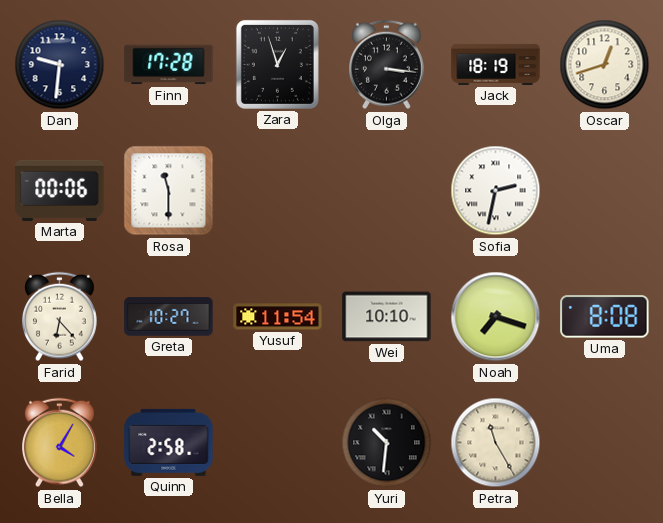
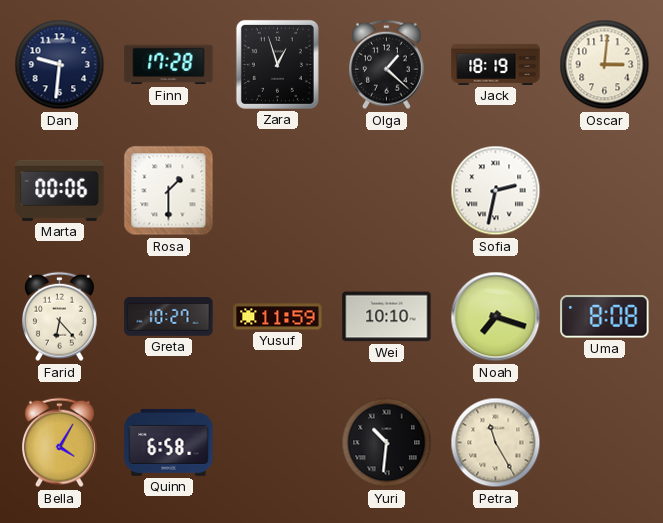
Olga: 3:16 -> 1:22 (387, 65)
Oscar: 12:42 -> 3:01 (605, 65)
Rosa: 11:30 -> 1:30 (169, 191)
Yusuf: 11:54 -> 11:59 (278, 317)
Quinn: 2:58 -> 6:58 (169, 442)
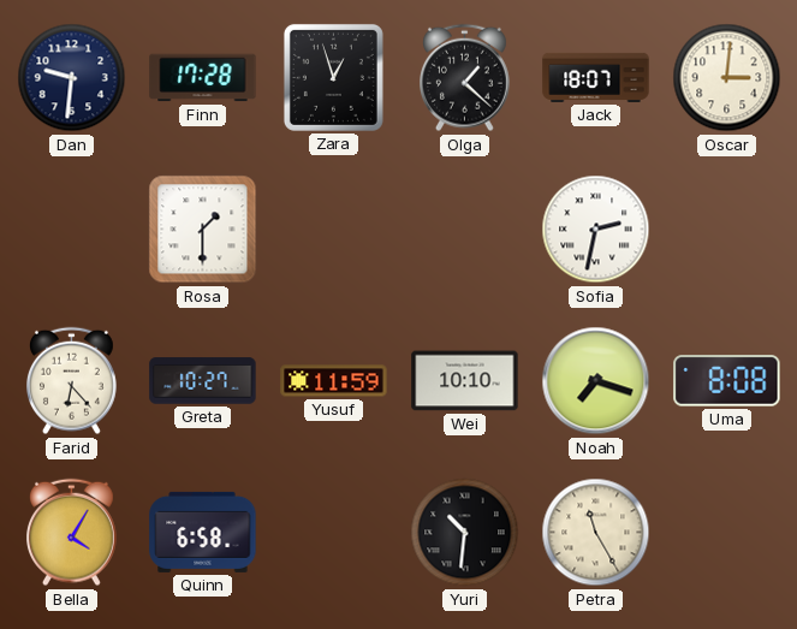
Jack: 18:19 -> 18:07 (596, 77)
Marta: 00:06 -> none (60, 190)
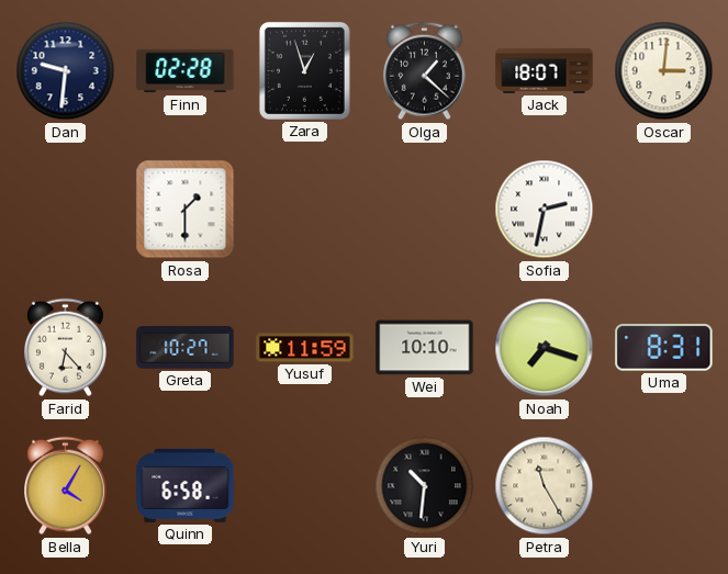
Finn: 17:28 -> 02:28 (186, 71)
Uma: 8:08 -> 8:31 (664, 348)
